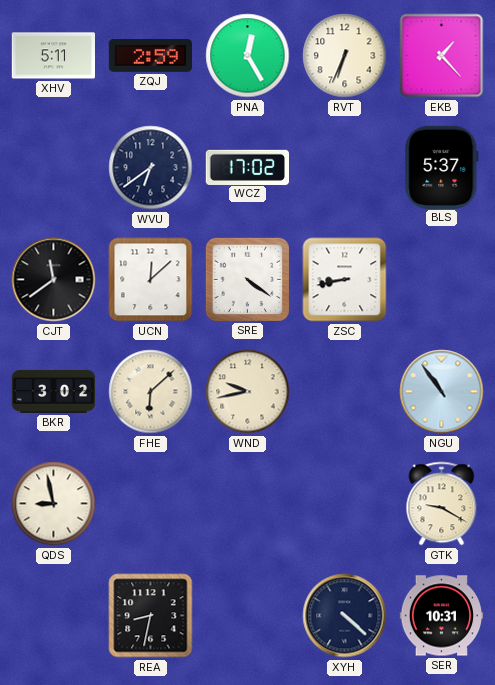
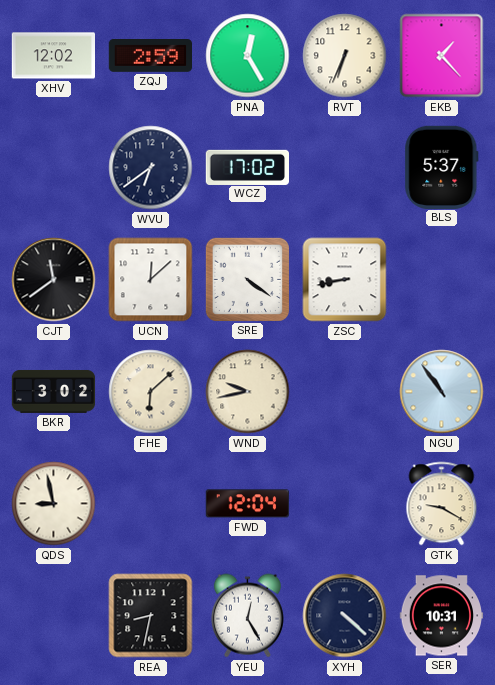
XHV: 5:11 -> 12:02 (53, 56)
FWD: none -> 12:04 (247, 504)
YEU: none -> 12:25 (247, 616)
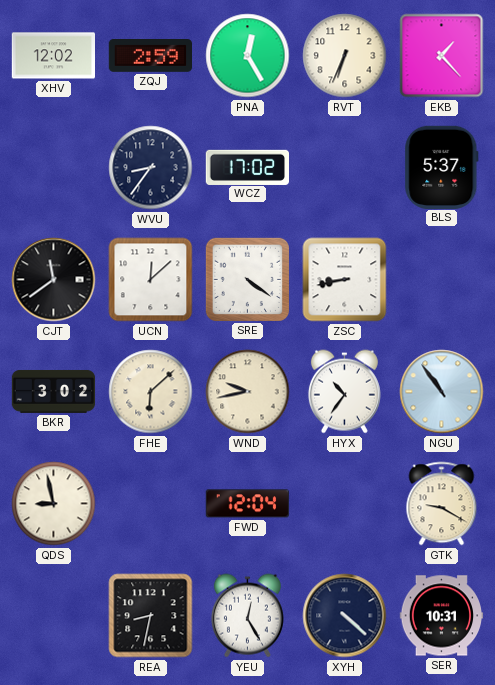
WVU: 6:39 -> 8:36 (151, 168)
HYX: none -> 10:36 (344, 392)
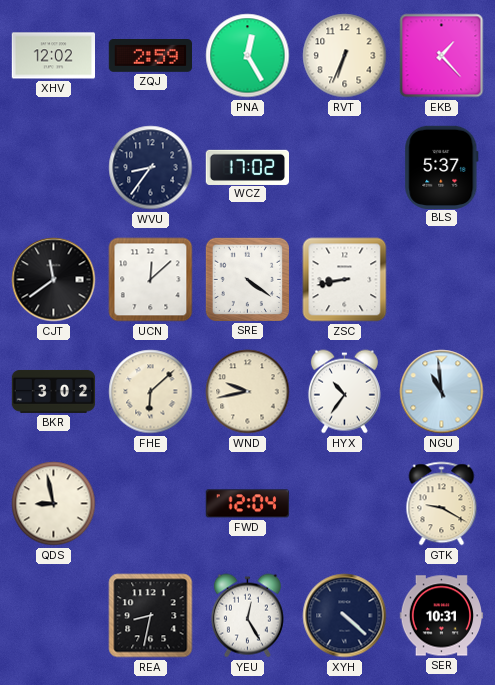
NGU: 10:54 -> 10:59 (442, 392)
